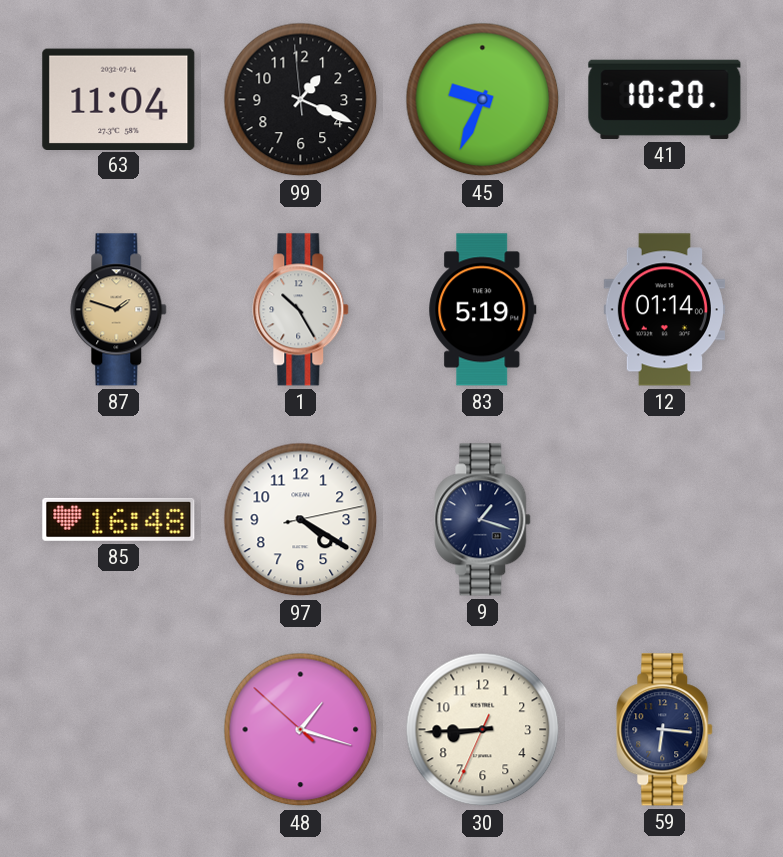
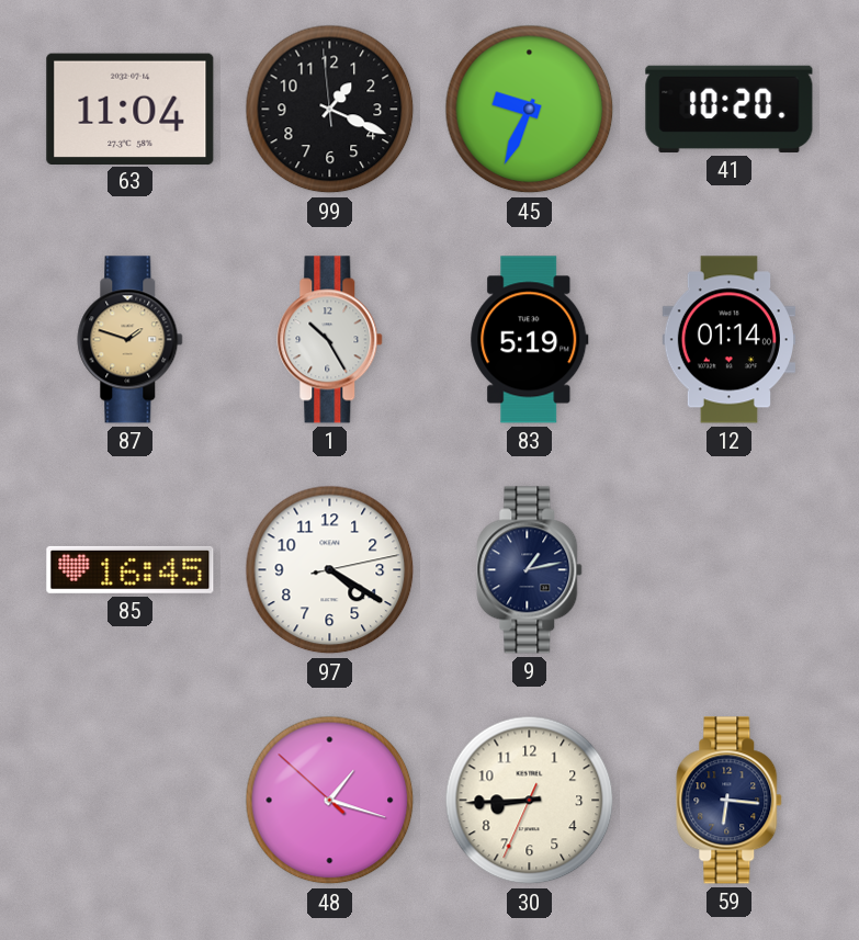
85: 16:48 -> 16:45 (131, 569)
9: 1:18 -> 1:13 (530, 570)
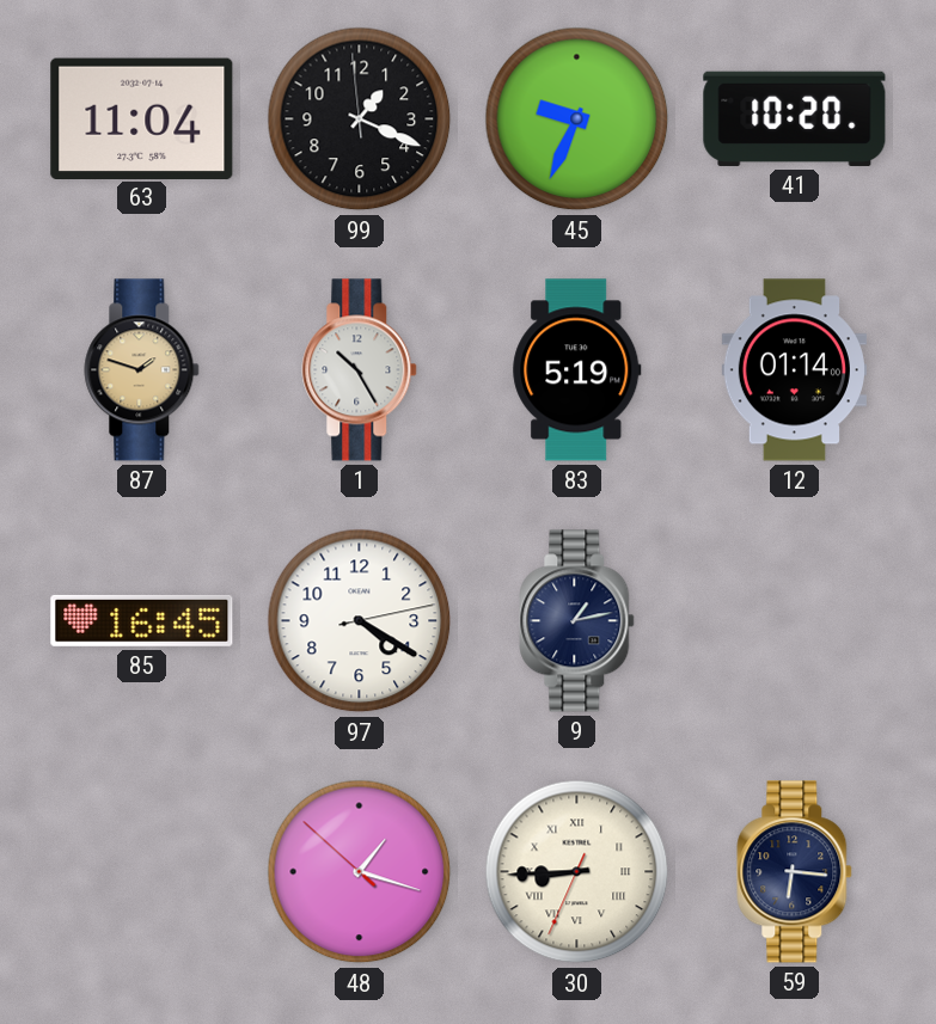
30 numerals: Arabic -> Roman (577, 872)
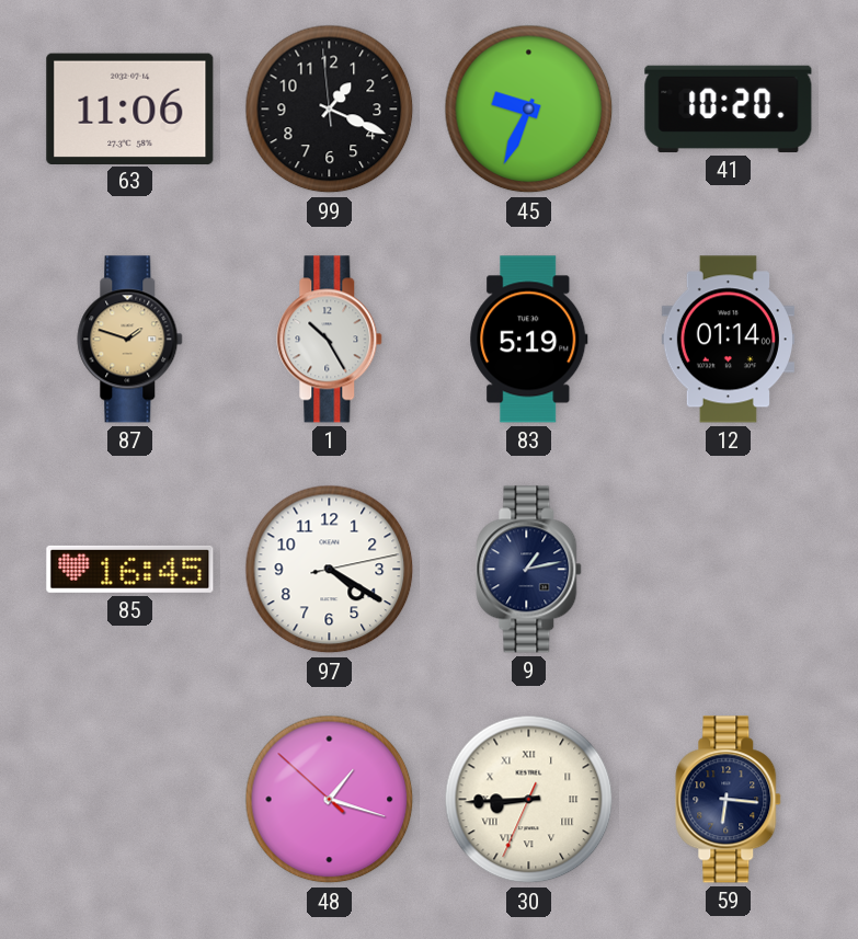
63: 11:04 -> 11:06 (130, 108)
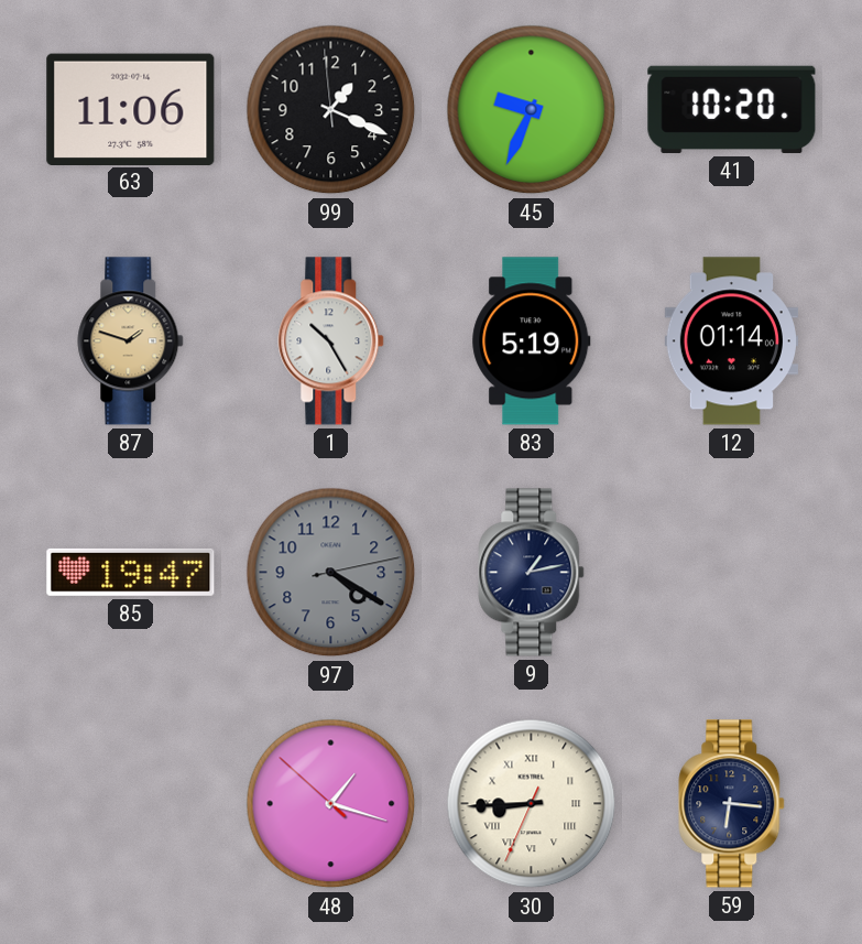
85: 16:45 -> 19:47 (131, 572)
97 dial: white -> grey (331, 573)
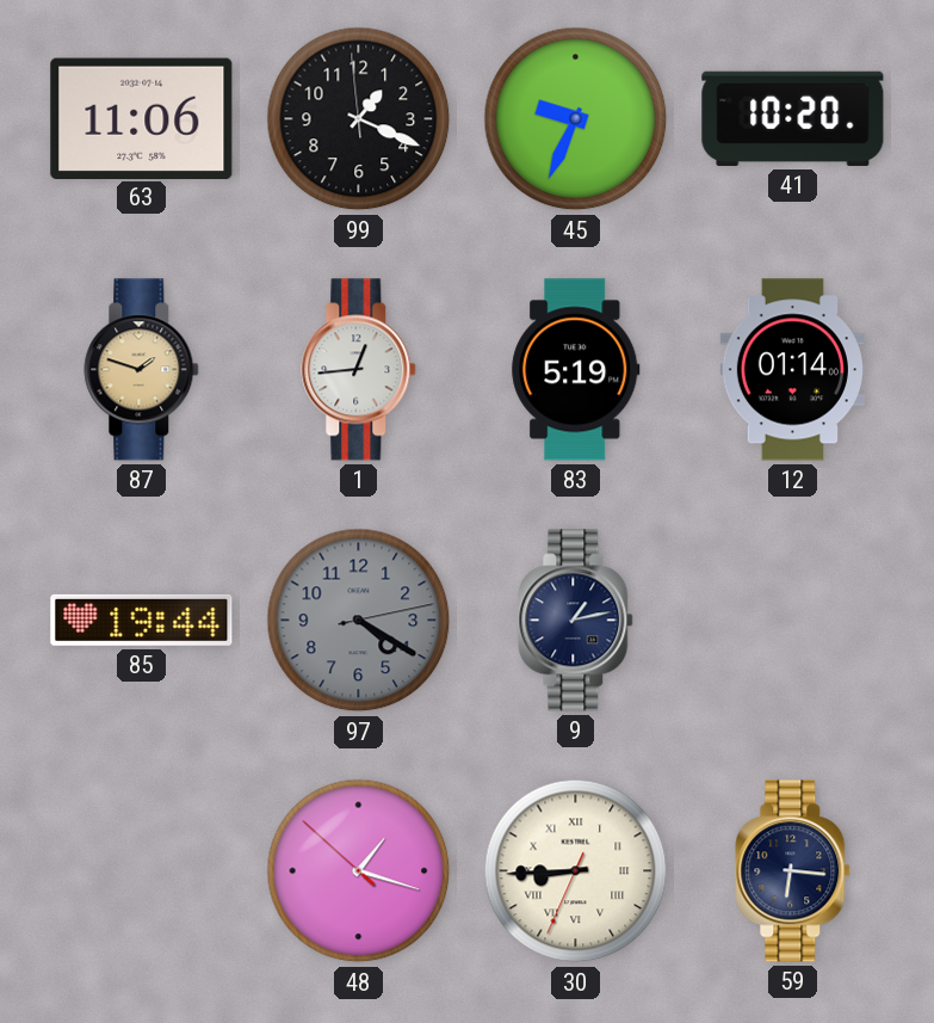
1: 10:25 -> 12:44 (359, 370)
85: 19:47 -> 19:44 (142, 620)
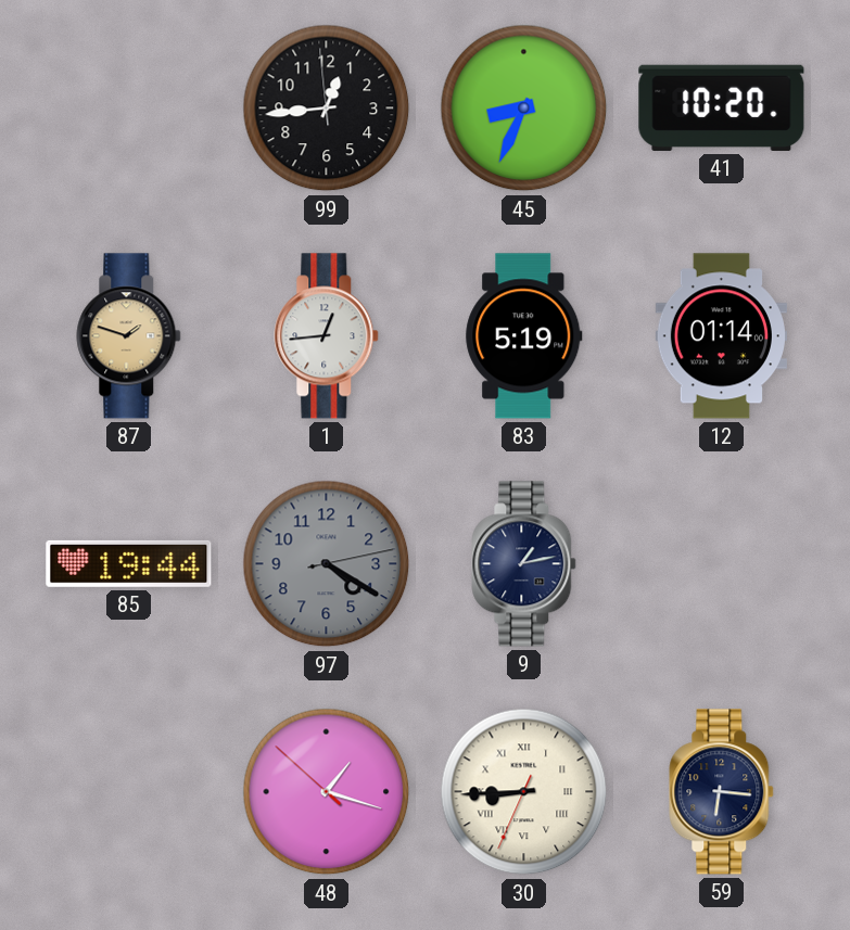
63: 11:06 -> none (142, 118)
99: 1:18 -> 12:43 (327, 109)
45: 9:34 -> 8:34 (524, 109)
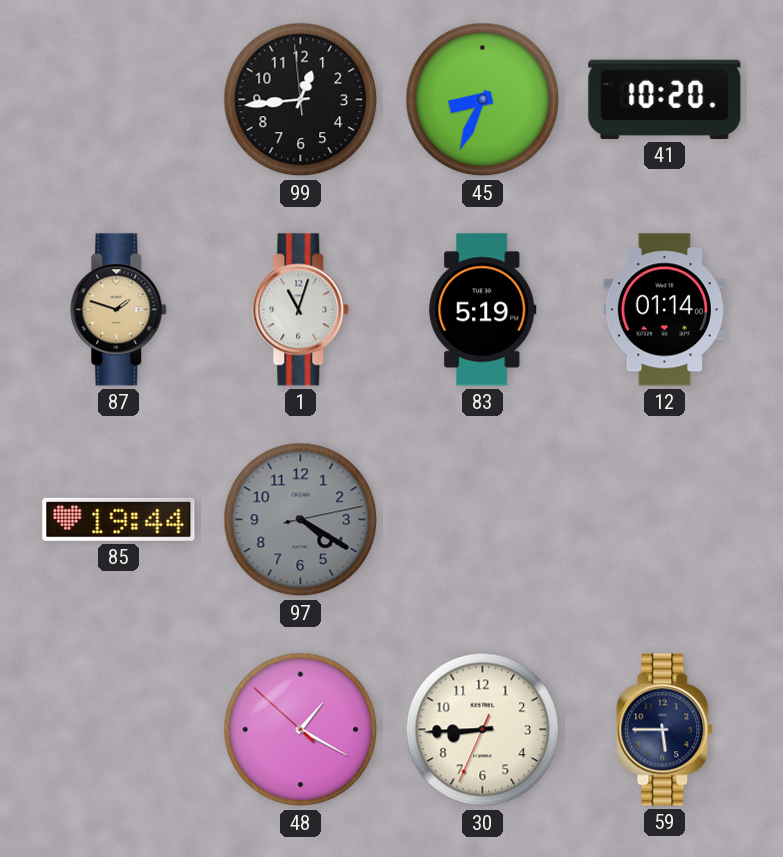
1: 12:44 -> 11:03 (301, 310)
9: 1:13 -> none (524, 564)
48: 1:17 -> 1:19 (301, 730)
30 numerals: Roman -> Arabic (483, 730)
59: 6:16 -> 5:45 (665, 730)
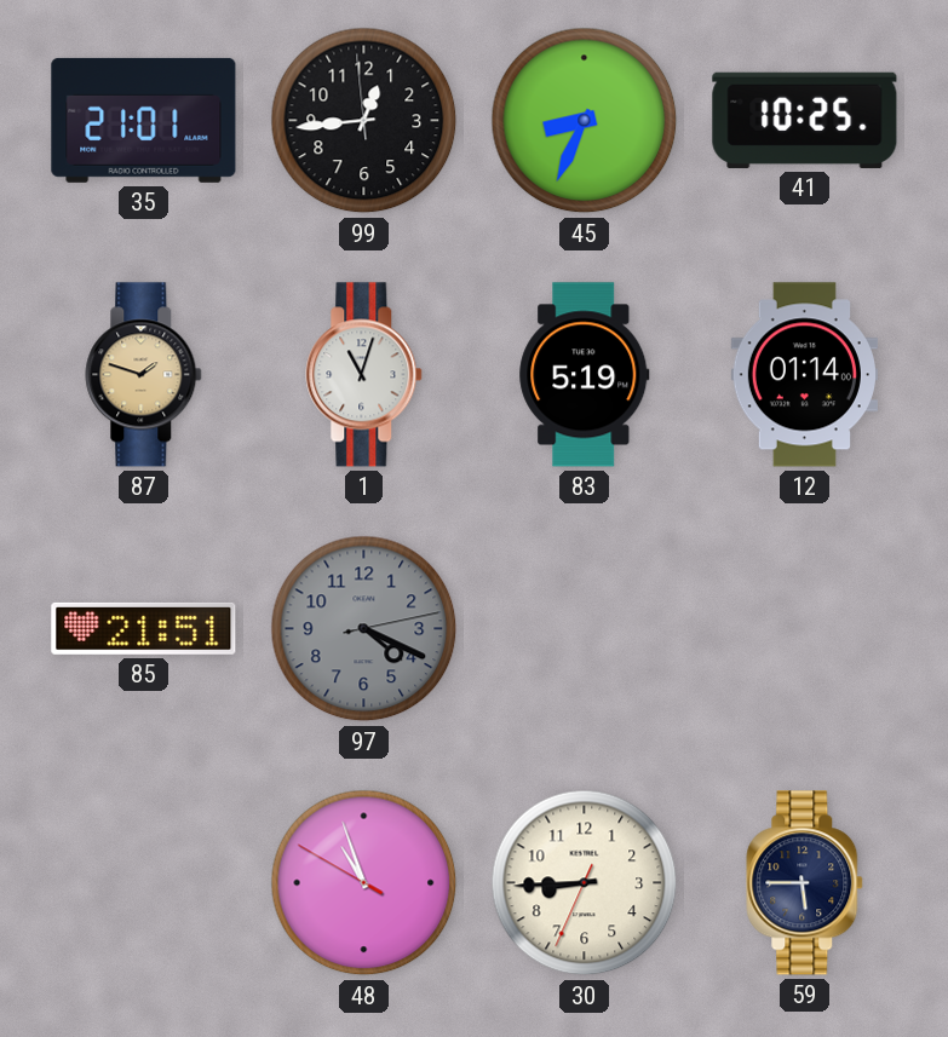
35: none -> 21:01 (144, 120)
41: 10:20 -> 10:25 (805, 120)
85: 19:44 -> 21:51 (144, 628)
97: 4:20 -> 4:19 (364, 629)
48: 1:19 -> 10:56 (364, 883)
